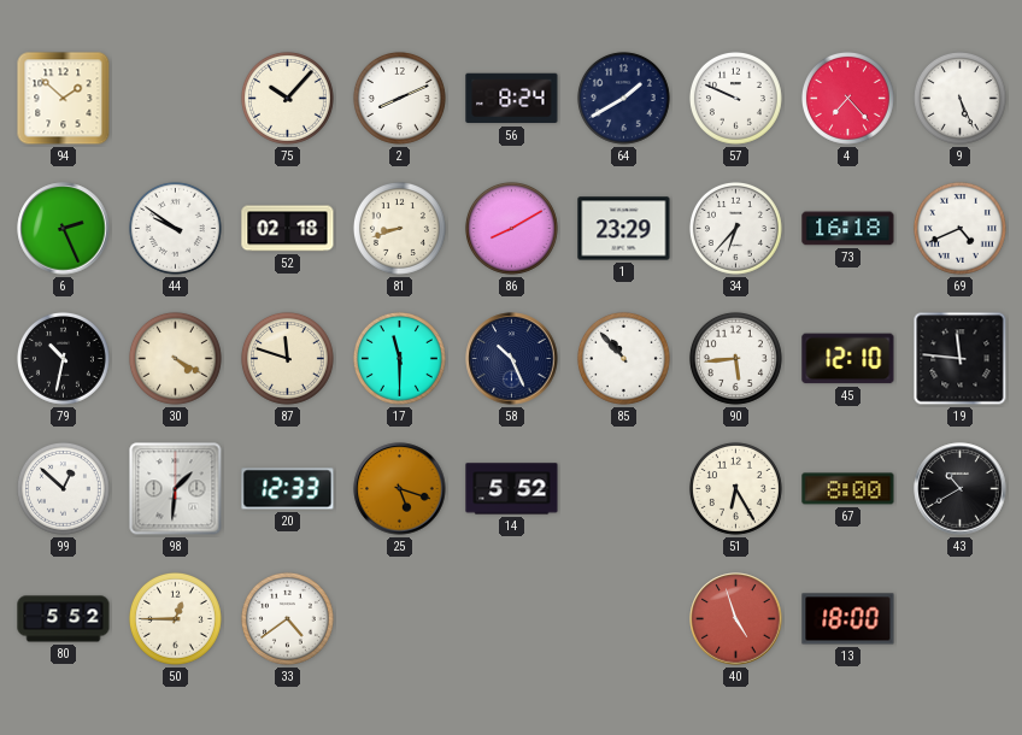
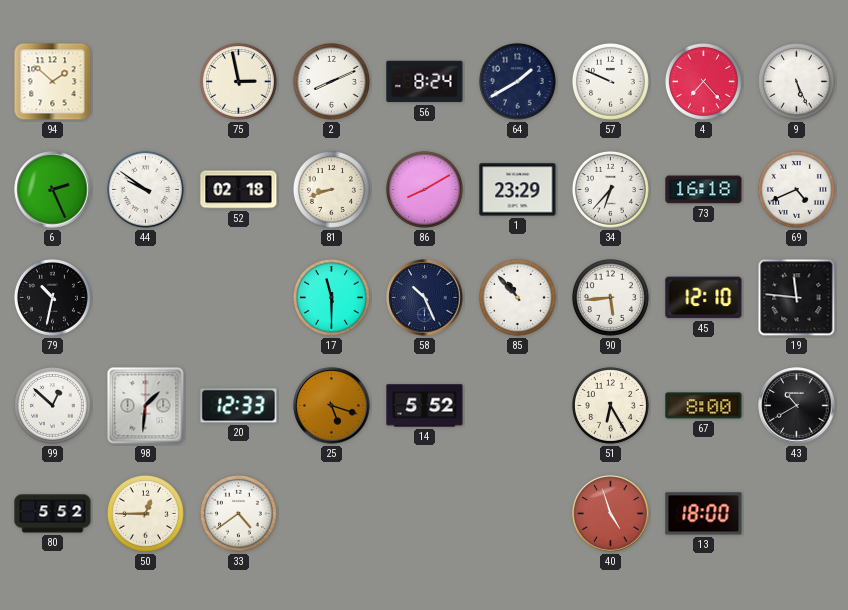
75: 10:07 -> 2:58 (238, 81)
30: 4:20 -> none (175, 358)
87: 11:48 -> none (287, 358)
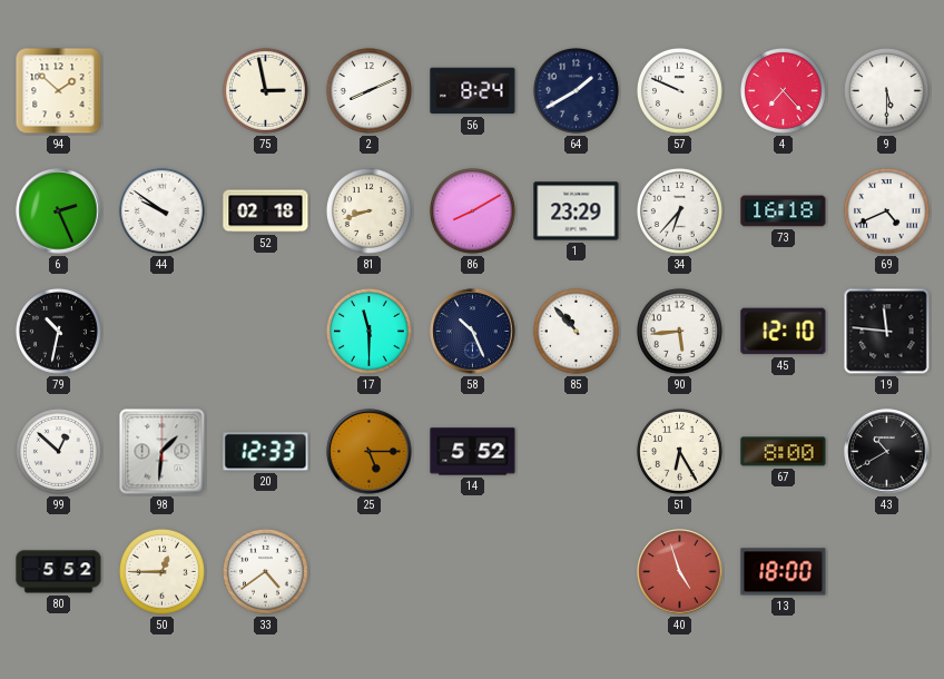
9: 5:26 -> 5:30 (886, 90)
25: 5:18 -> 5:15 (370, 452)
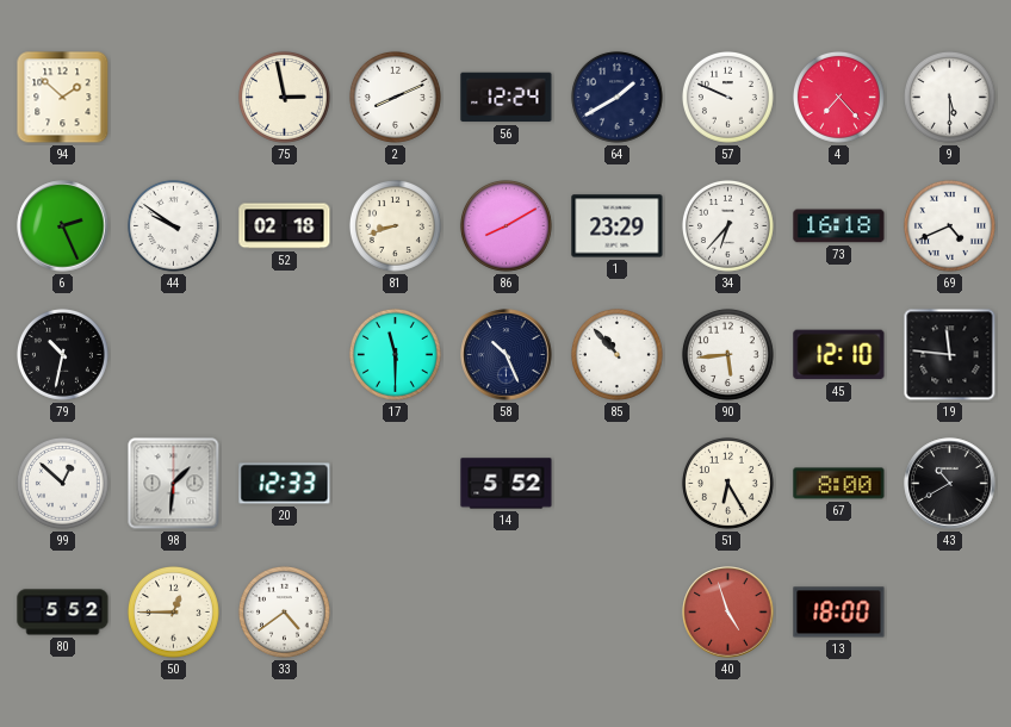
56: 8:24 -> 12:24 (507, 98)
25: 5:15 -> none (370, 452)
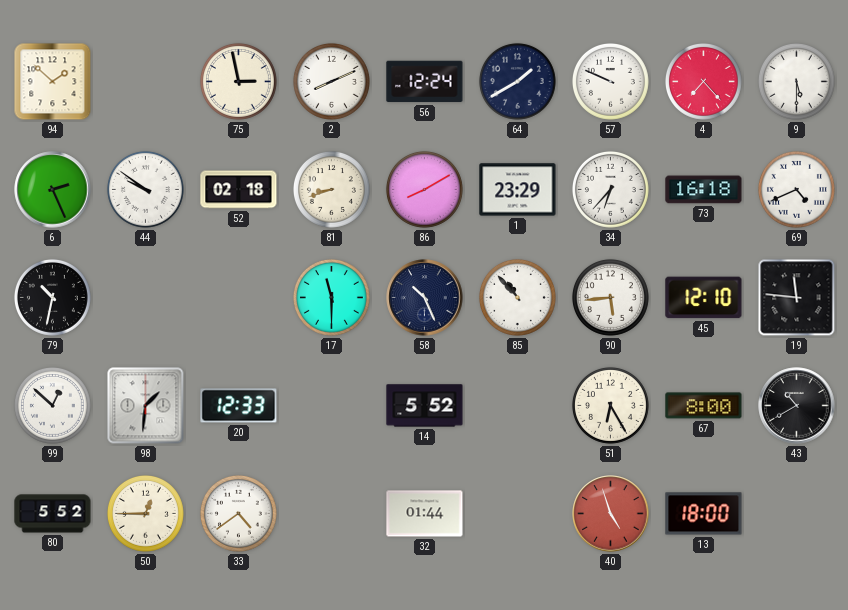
32: none -> 01:44 (425, 514)
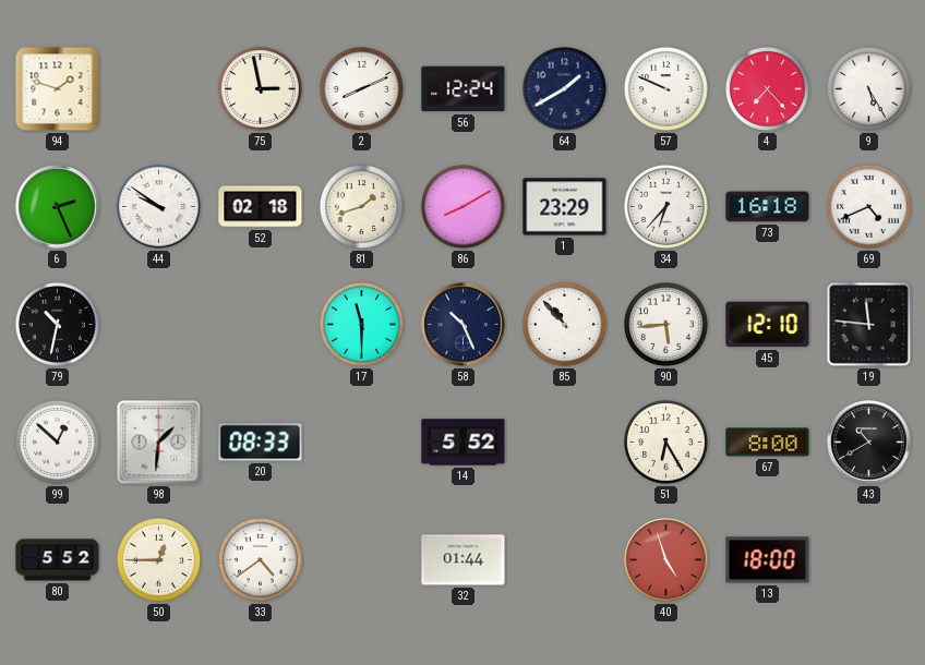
94: 1:52 -> 1:48 (58, 89)
9: 5:30 -> 5:25 (868, 88)
81: 8:42 -> 1:42 (361, 206)
20: 12:33 -> 08:33 (261, 443)
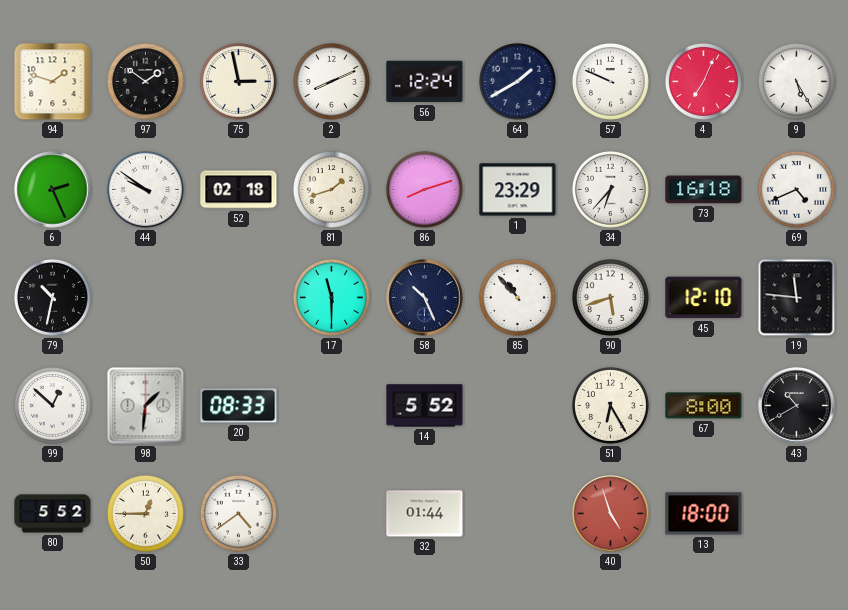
97: none -> 1:51 (145, 81)
4: 7:23 -> 7:04 (703, 81)
86: 8:10 -> 8:12 (424, 189)
90: 5:44 -> 5:42 (610, 297)
